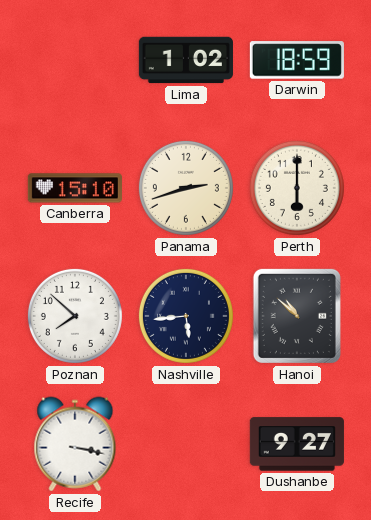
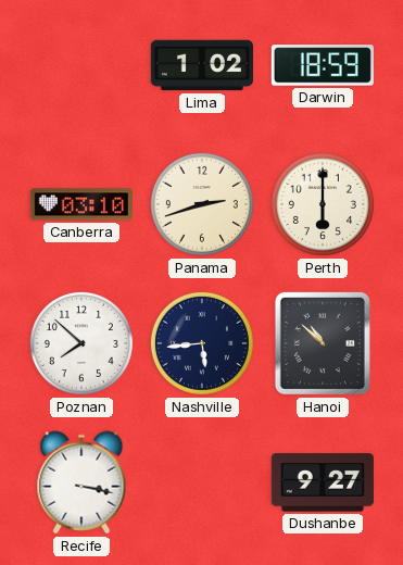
Canberra: 15:10 -> 03:10 (81, 204)
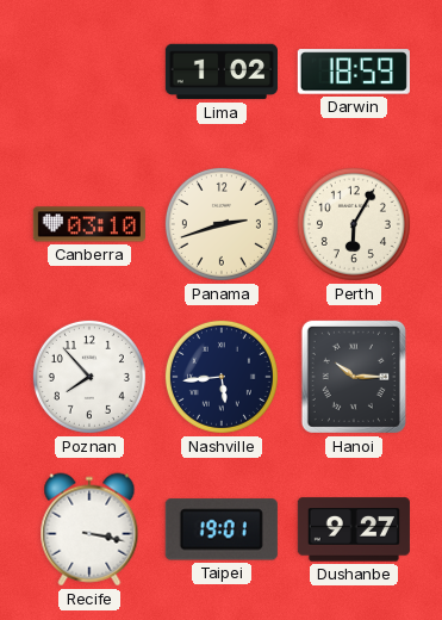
Perth: 6:00 -> 6:05 (354, 224)
Poznan: 7:52 -> 7:53 (89, 377)
Hanoi: 10:52 -> 10:15 (354, 377)
Taipei: none -> 19:01 (222, 529)
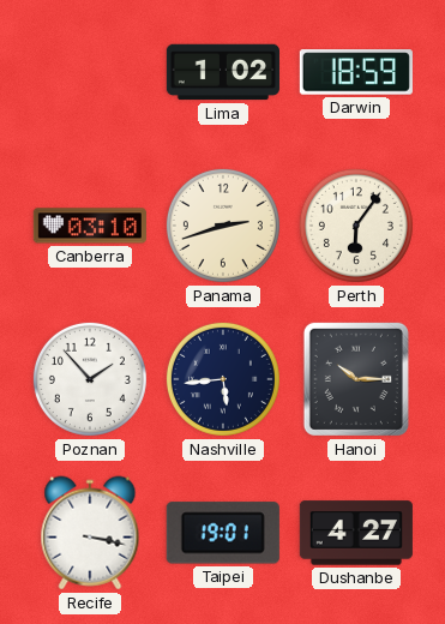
Perth: 6:05 -> 6:06 (356, 226)
Poznan: 7:53 -> 1:53 (90, 379)
Dushanbe: 9:27 -> 4:27 (356, 533)
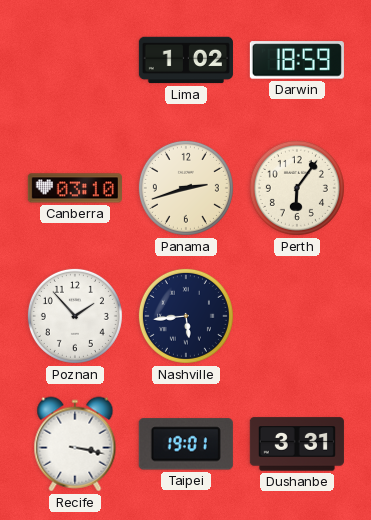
Hanoi: 10:15 -> none (356, 379)
Dushanbe: 4:27 -> 3:31 (297, 444)
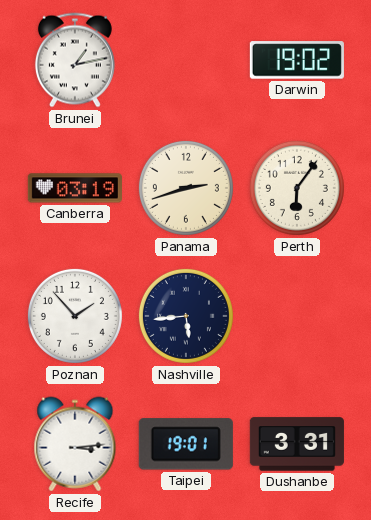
Brunei: none -> 1:13 (75, 60)
Lima: 1:02 -> none (186, 60)
Darwin: 18:59 -> 19:02 (297, 60)
Canberra: 03:10 -> 03:19 (75, 188)
Recife: 3:17 -> 3:14 (75, 444)
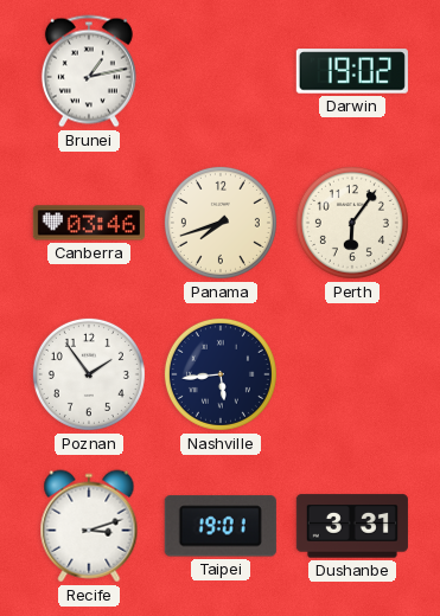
Canberra: 03:19 -> 03:46 (89, 223)
Panama: 2:42 -> 7:42 (221, 223)
Poznan: 1:53 -> 1:54 (89, 374)
Recife: 3:14 -> 3:12 (89, 526)
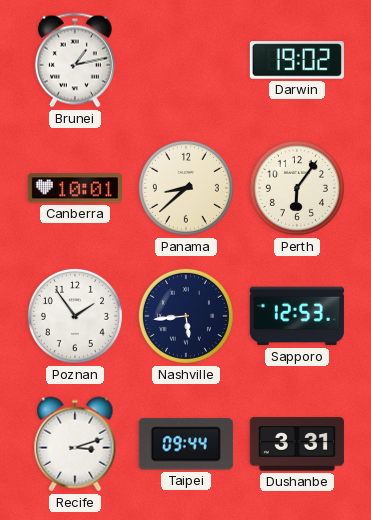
Canberra: 03:46 -> 10:01 (75, 188)
Panama: 7:42 -> 8:38 (186, 188)
Sapporo: none -> 12:53 (297, 316)
Taipei: 19:01 -> 09:44 (186, 444)
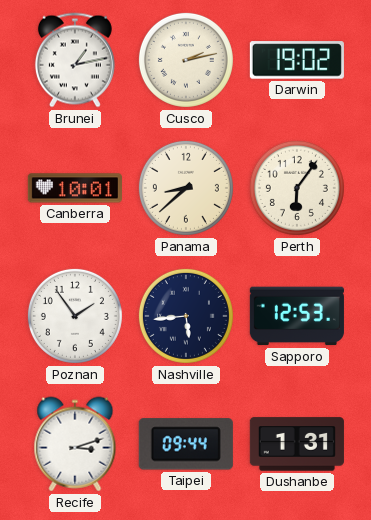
Cusco: none -> 2:13 (186, 60)
Dushanbe: 3:31 -> 1:31 (297, 444)
